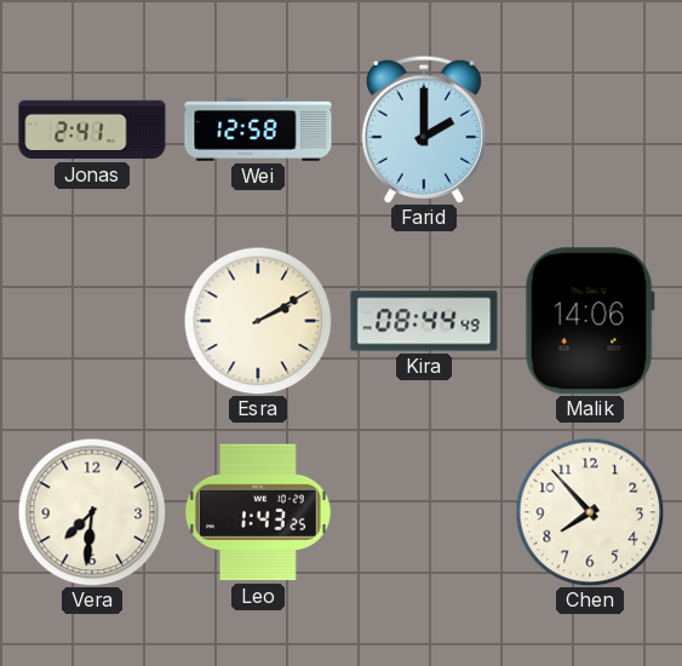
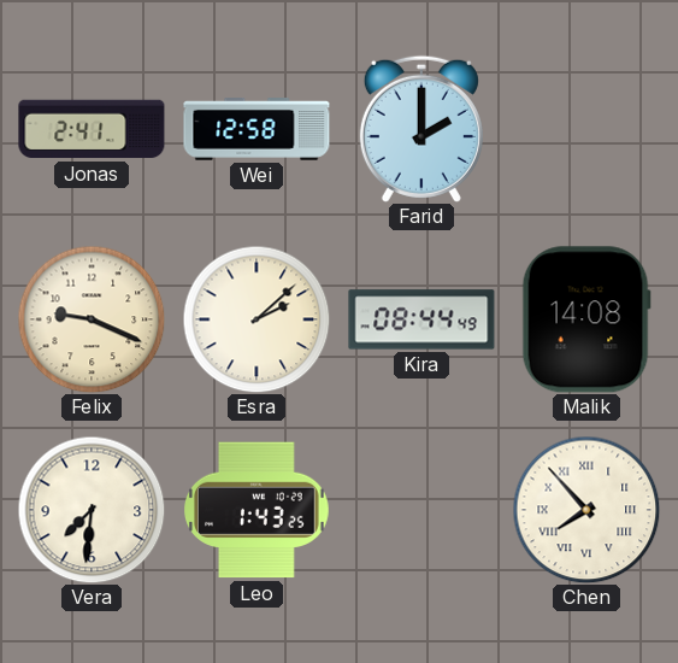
Felix: none -> 9:19 (92, 319)
Esra: 2:10 -> 2:08 (257, 319)
Malik: 14:06 -> 14:08 (586, 319)
Chen numerals: Arabic -> Roman (586, 510)
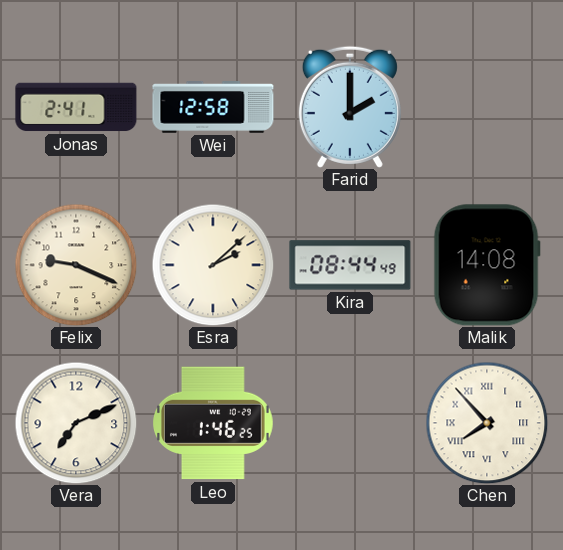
Vera: 7:31 -> 7:11 (76, 423)
Leo: 1:43 -> 1:46 (214, 423)
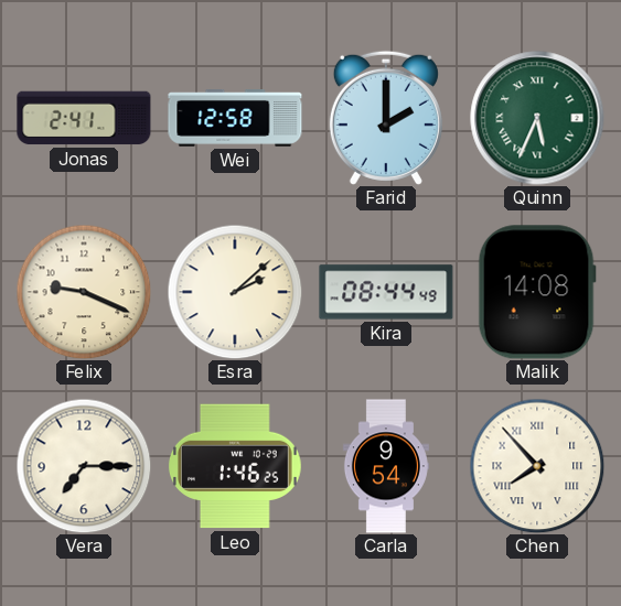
Quinn: none -> 5:34 (537, 118)
Vera: 7:11 -> 7:15 (84, 466)
Carla: none -> 9:54 (386, 466)
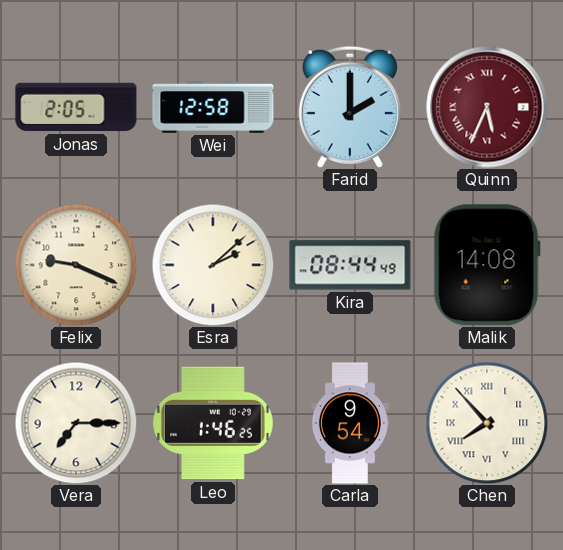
Jonas: 2:41 -> 2:05 (76, 107)
Quinn dial: green -> burgundy (487, 107)
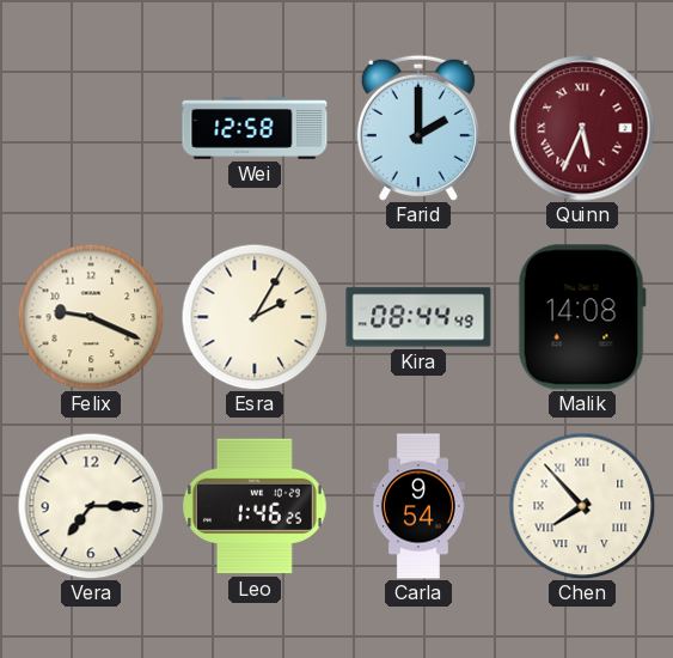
Jonas: 2:05 -> none (76, 107)
Esra: 2:08 -> 2:05 (255, 317)
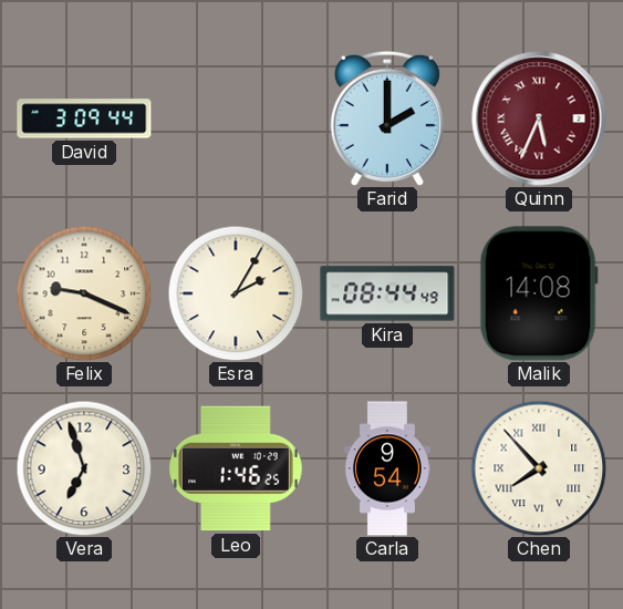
David: none -> 3:09 (84, 118)
Wei: 12:58 -> none (255, 128)
Vera: 7:15 -> 6:57 (84, 468)
